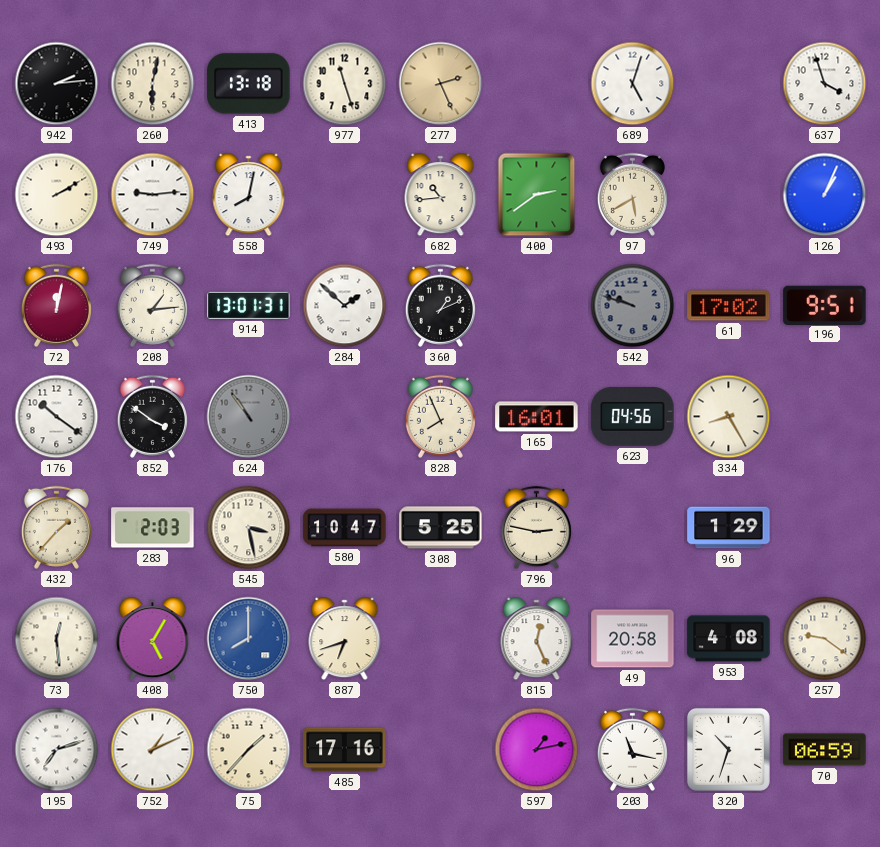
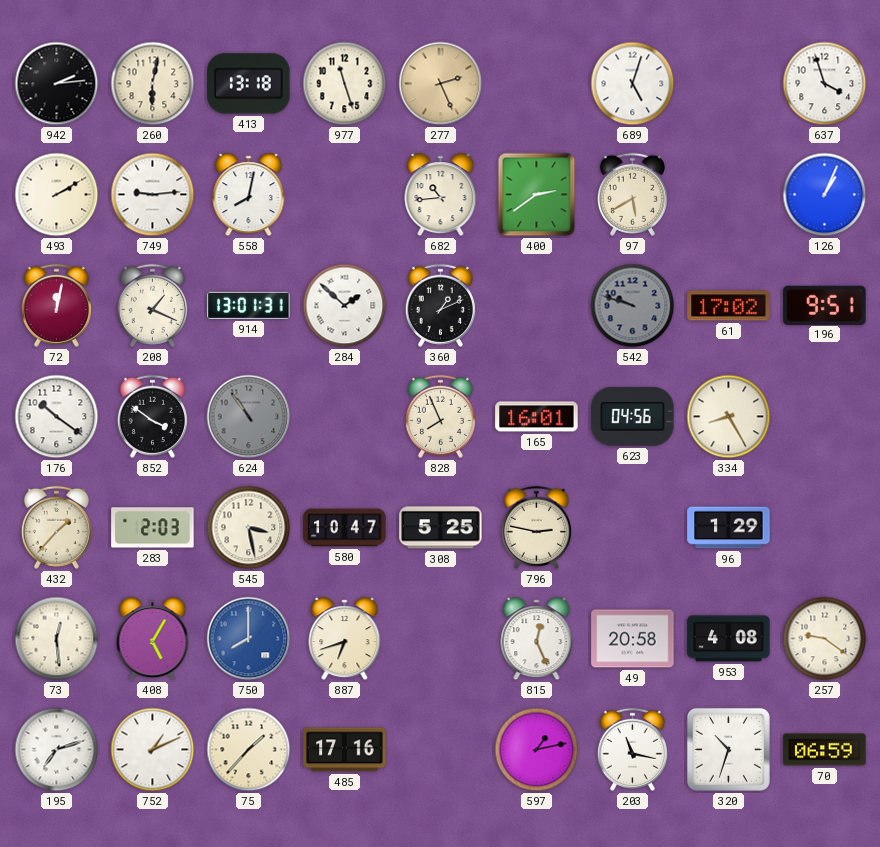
208: 1:14 -> 1:19 (152, 305)
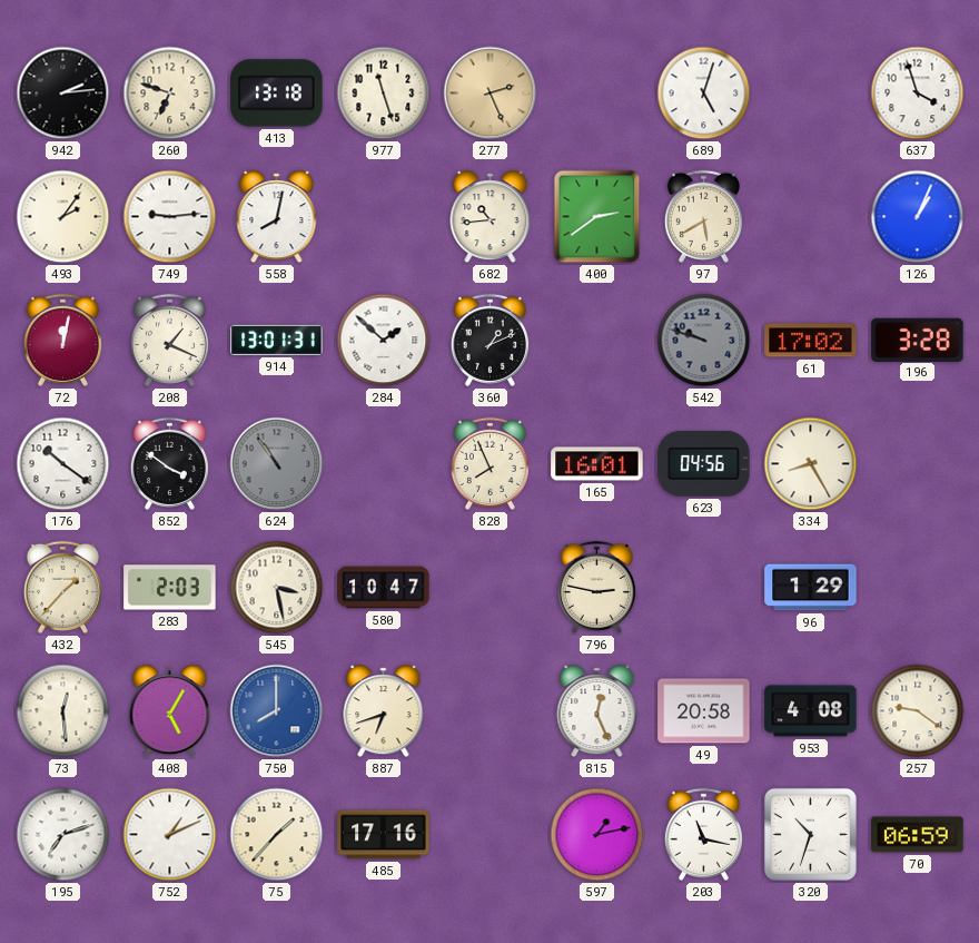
260: 6:02 -> 6:48 (170, 94)
493: 2:10 -> 2:06 (63, 217)
196: 9:51 -> 3:28 (918, 340)
308: 5:25 -> none (441, 528)
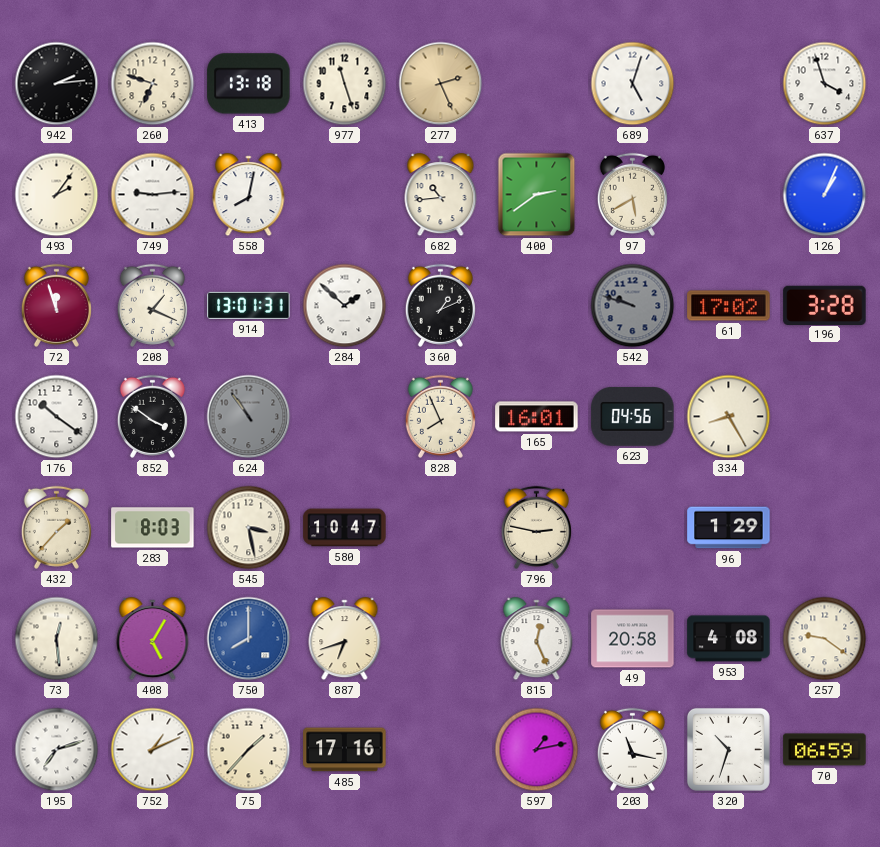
72: 12:02 -> 11:57 (56, 305)
283: 2:03 -> 8:03 (153, 528)
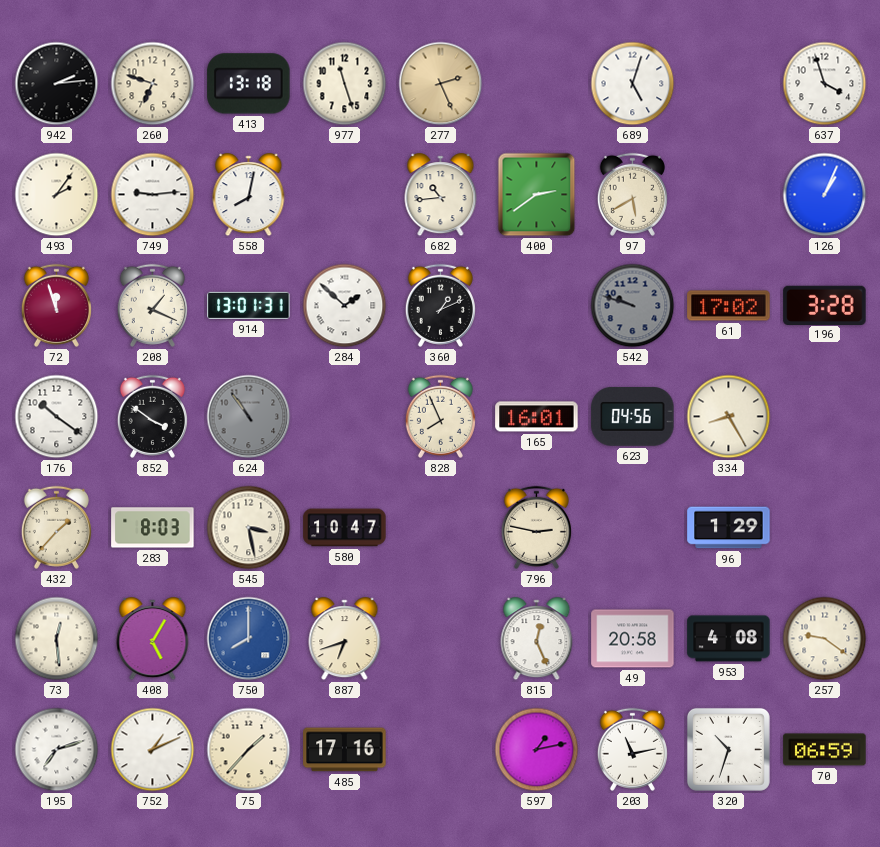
203: 11:17 -> 11:13 (632, 749)
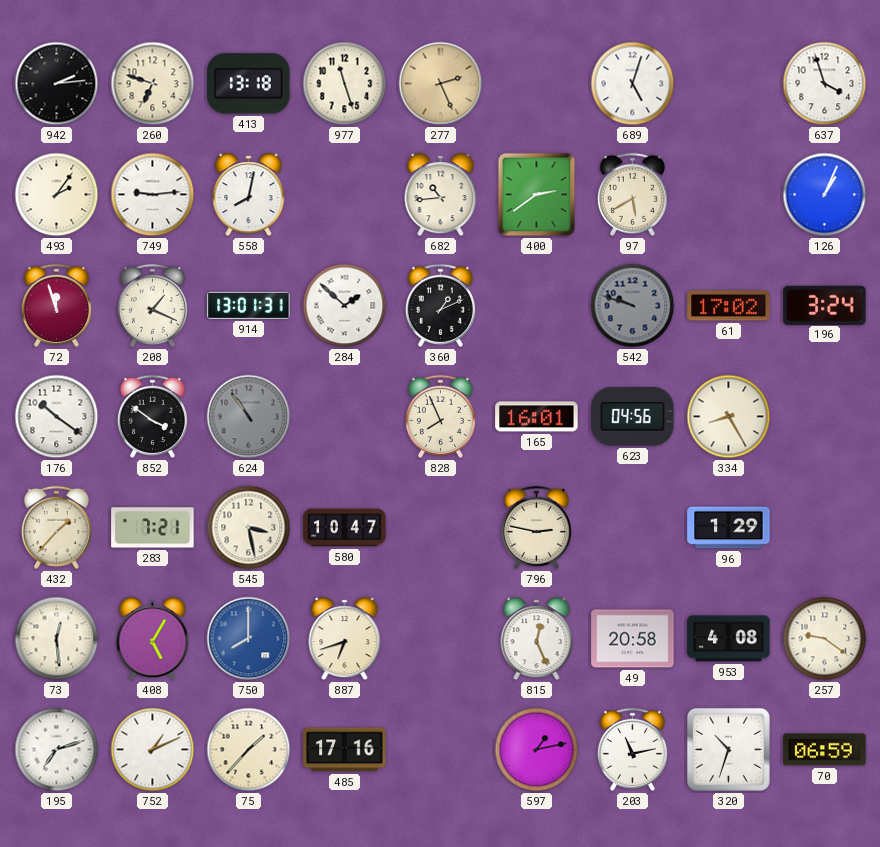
196: 3:28 -> 3:24 (825, 305)
283: 8:03 -> 7:21 (153, 528)
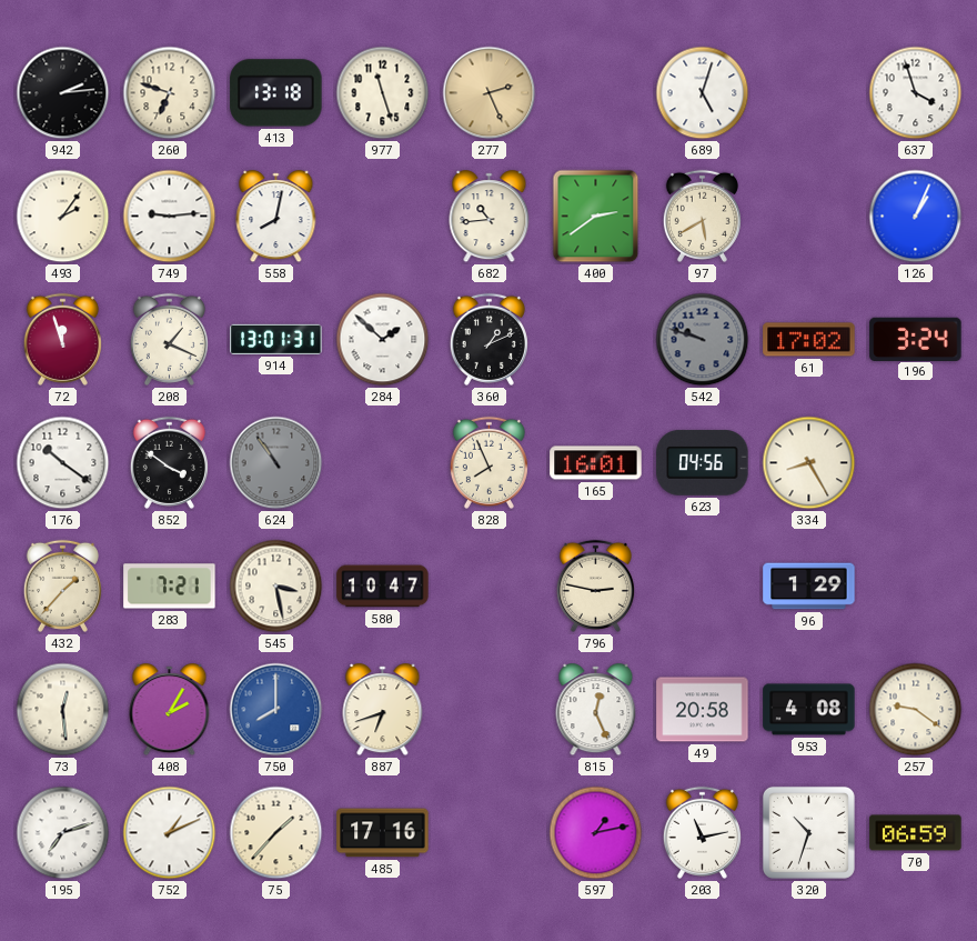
408: 5:05 -> 2:05 (170, 710)
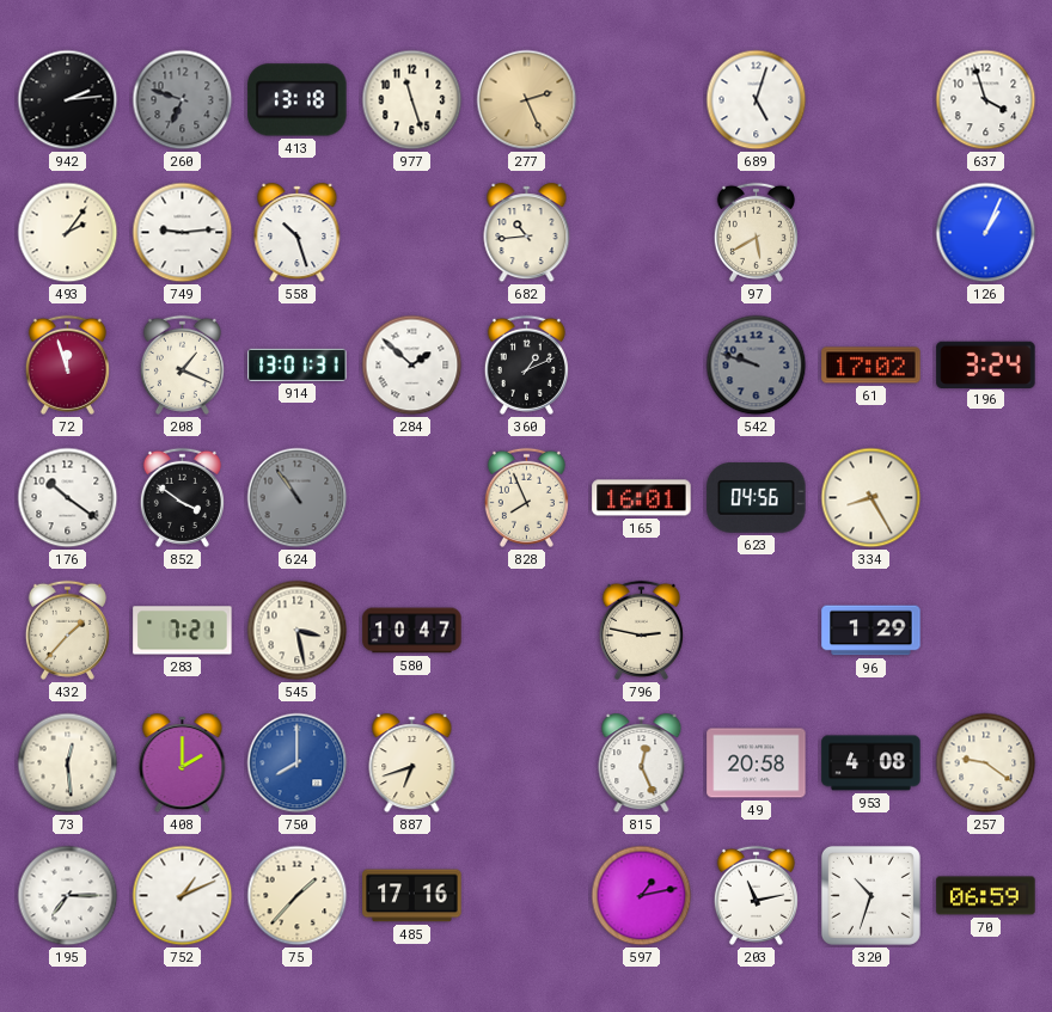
260 dial: cream -> grey (183, 100)
558: 8:02 -> 10:27 (298, 233)
400: 2:39 -> none (596, 217)
408: 2:05 -> 2:00 (183, 763)
195: 7:12 -> 7:15 (68, 896)
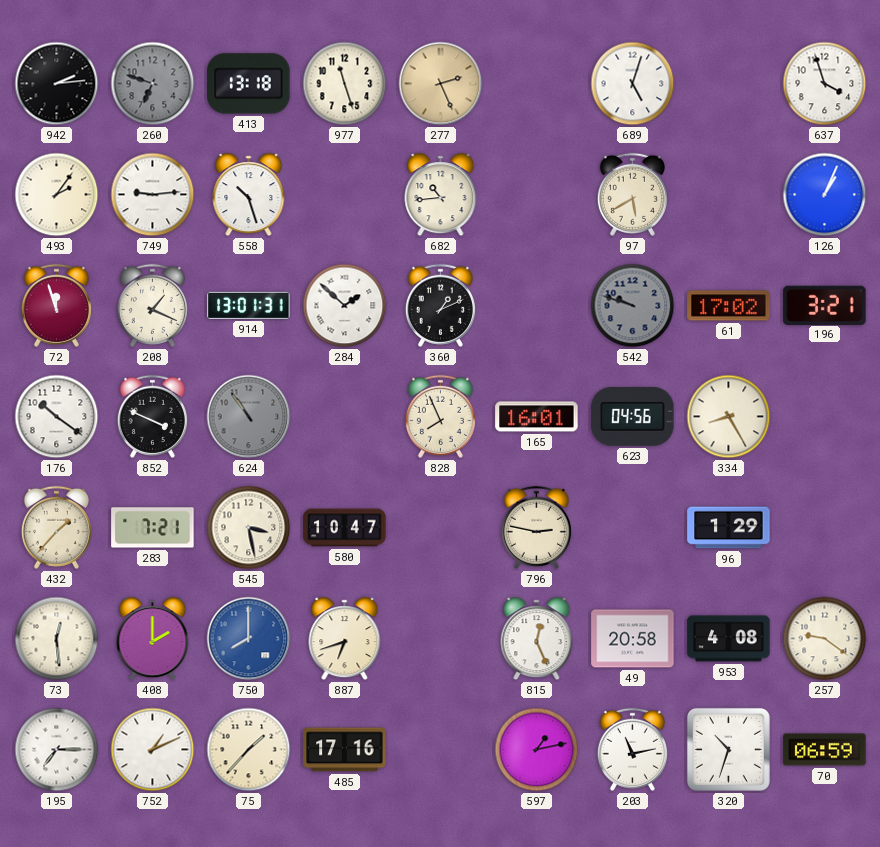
196: 3:24 -> 3:21 (825, 305)
852: 3:51 -> 3:49 (152, 416)
